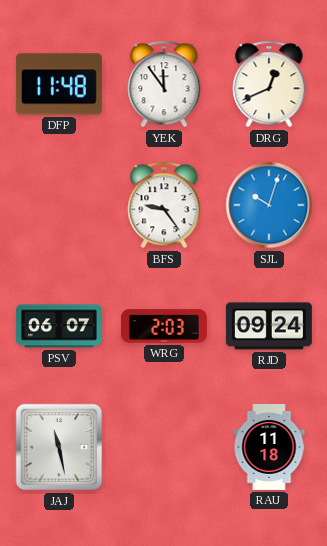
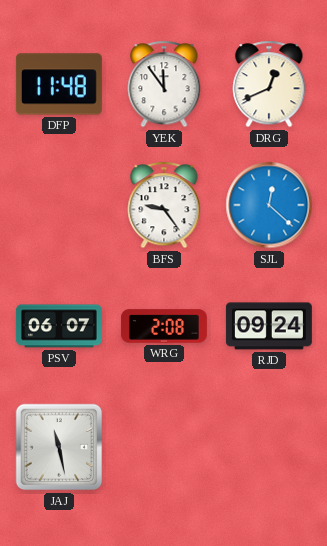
SJL: 10:03 -> 12:22 (269, 205)
WRG: 2:03 -> 2:08 (164, 326)
RAU: 11:18 -> none (269, 447)
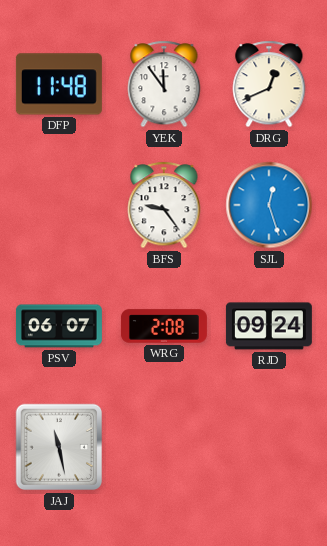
SJL: 12:22 -> 12:27 (269, 205)
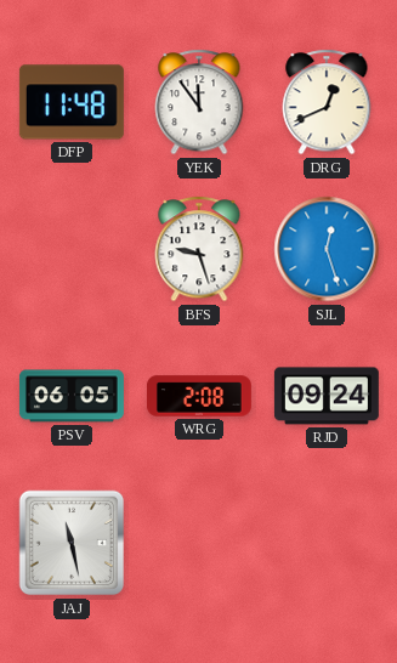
BFS: 9:24 -> 9:27 (199, 249)
PSV: 06:07 -> 06:05 (72, 396)
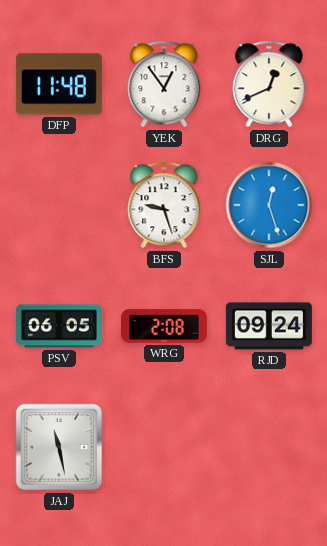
YEK: 11:54 -> 12:54 (164, 84)
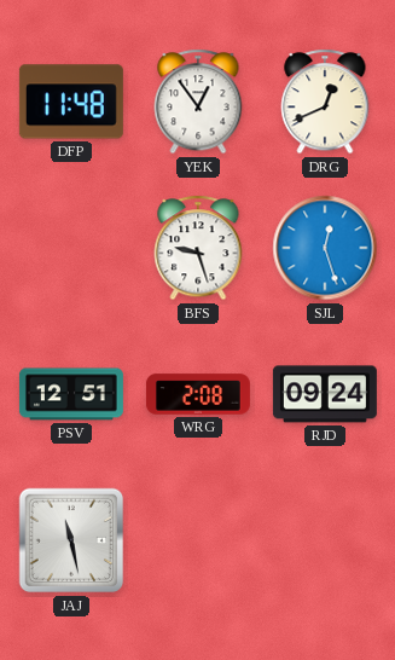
PSV: 06:05 -> 12:51 (71, 394)
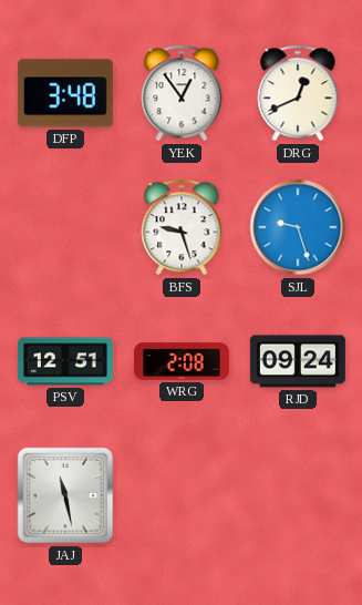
DFP: 11:48 -> 3:48 (65, 93)
SJL: 12:27 -> 9:27 (298, 227)
